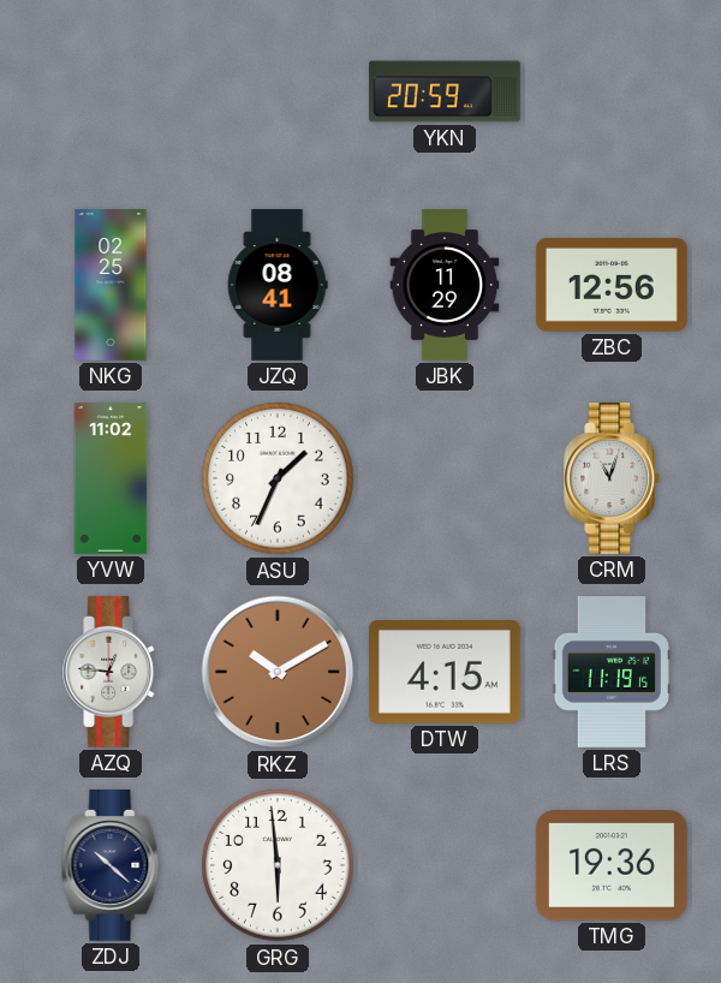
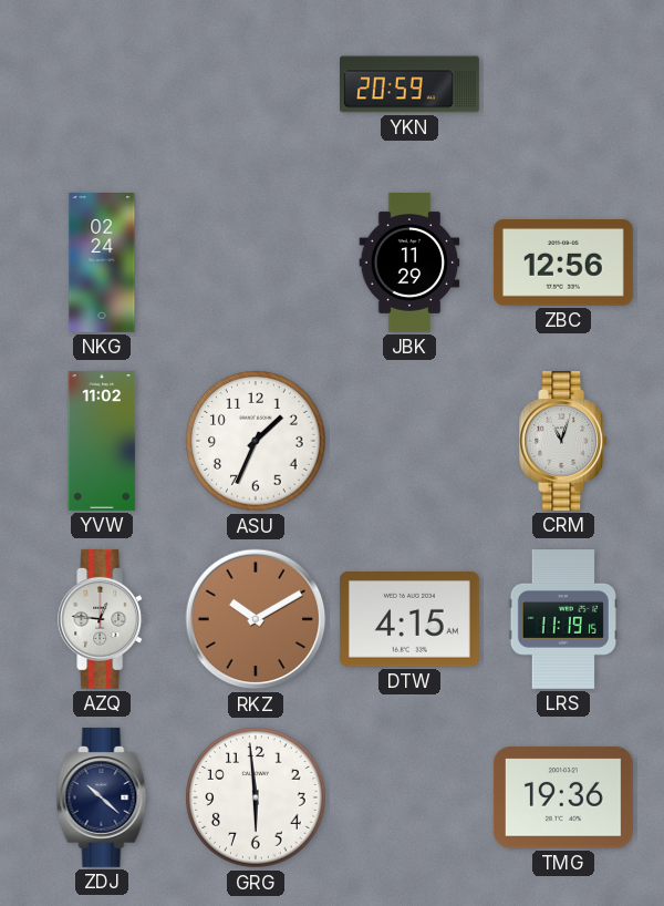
NKG: 02:25 -> 02:24 (102, 264)
JZQ: 08:41 -> none (278, 286)
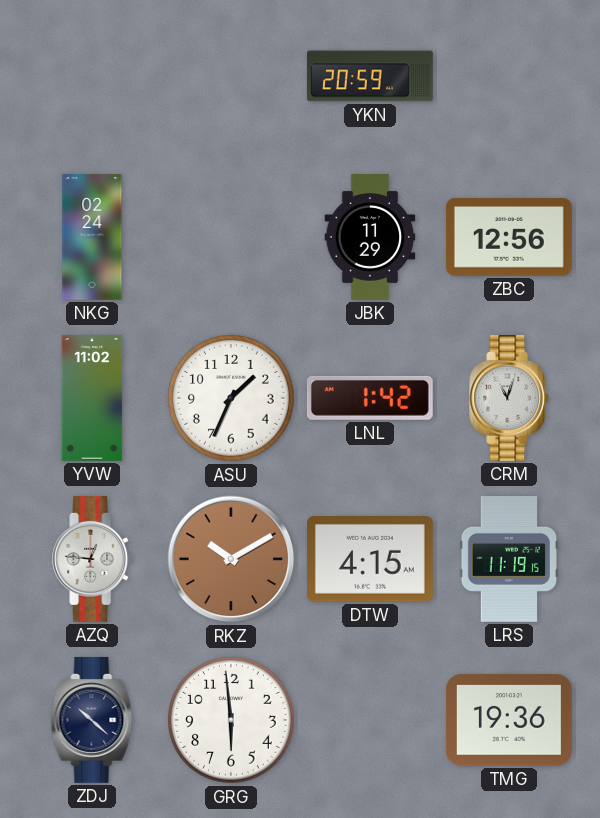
LNL: none -> 1:42 (370, 398)
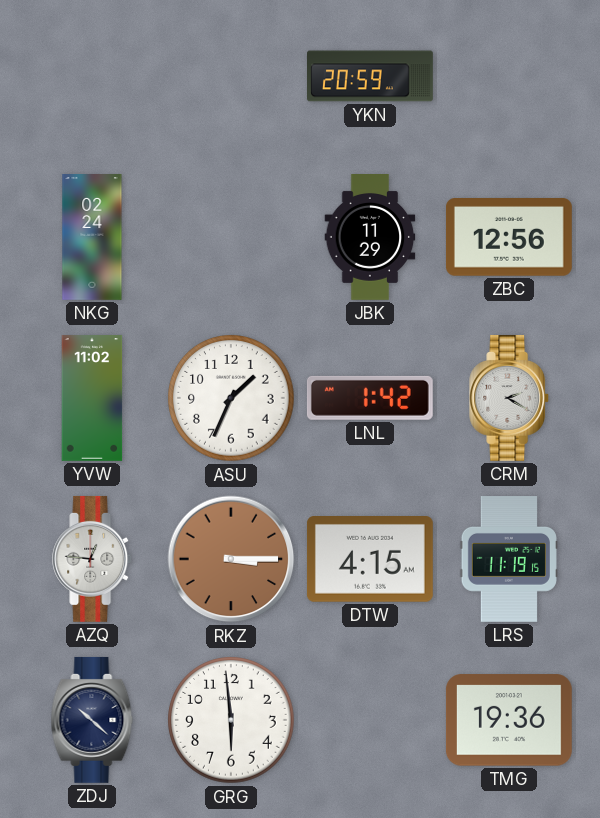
CRM: 11:03 -> 2:20 (510, 398)
RKZ: 10:10 -> 3:15 (231, 559)
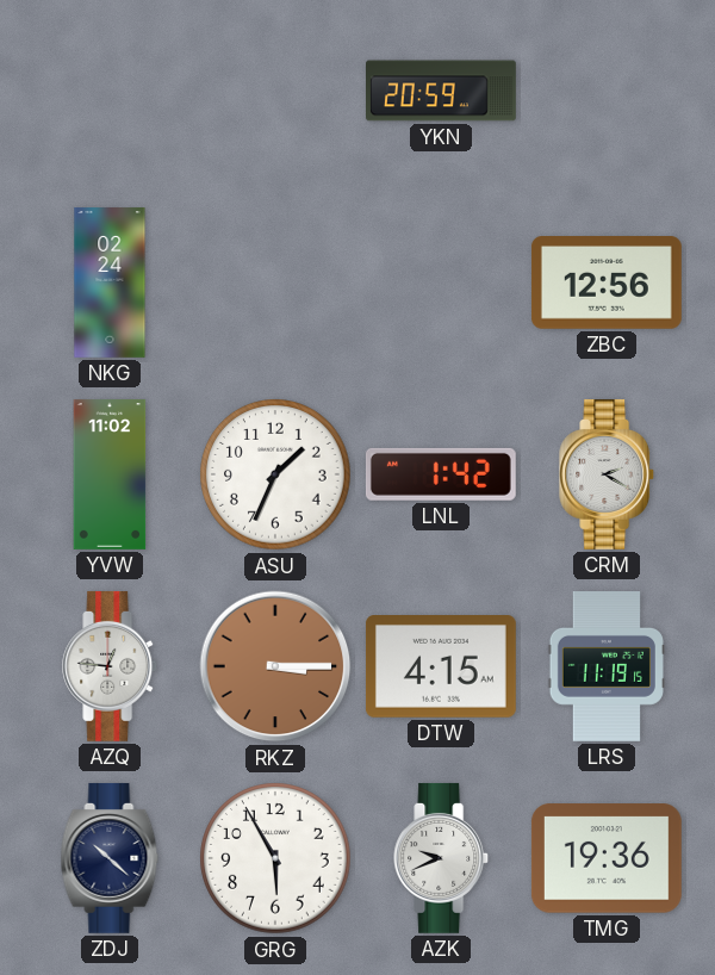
JBK: 11:29 -> none (370, 238)
GRG: 5:59 -> 5:55 (275, 858)
AZK: none -> 9:41 (442, 858)
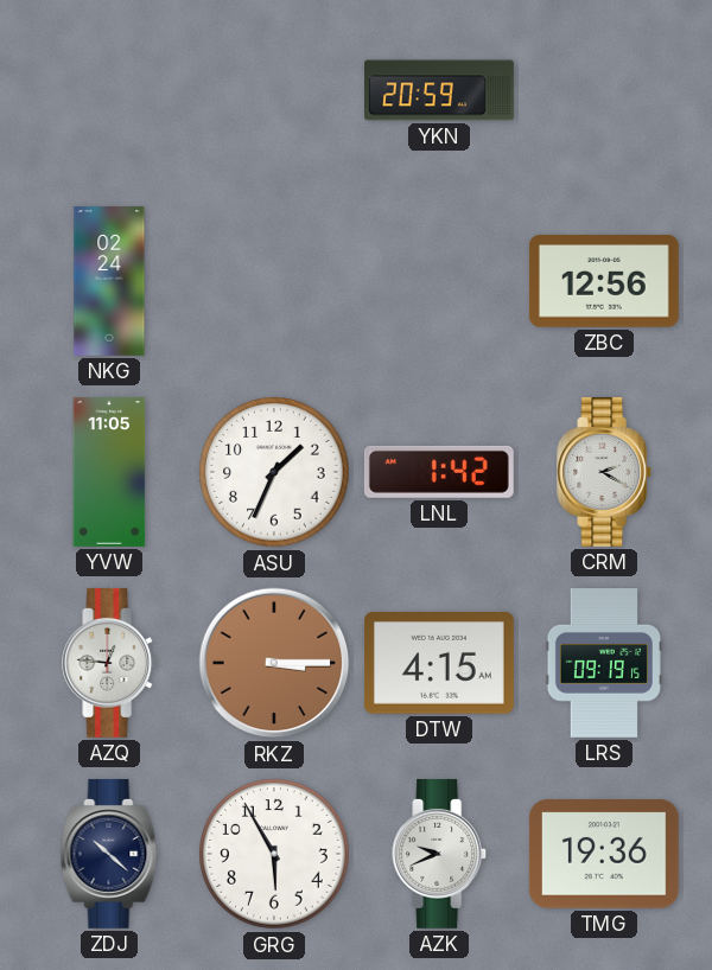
YVW: 11:02 -> 11:05 (109, 473)
LRS: 11:19 -> 09:19 (604, 664)
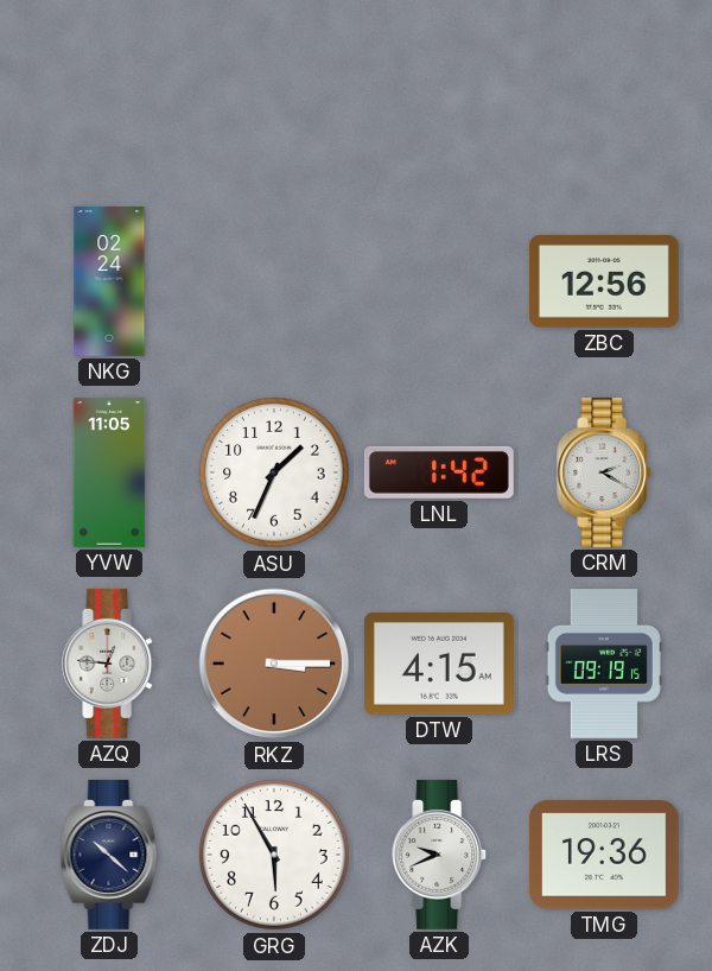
YKN: 20:59 -> none (440, 90)
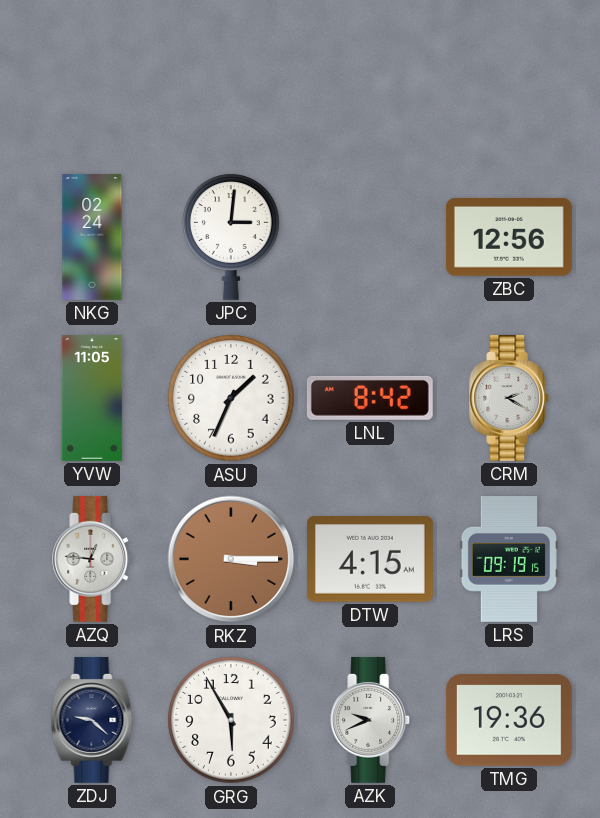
JPC: none -> 3:01 (232, 237)
LNL: 1:42 -> 8:42 (370, 398)
ZDJ: 10:22 -> 9:22 (92, 720)
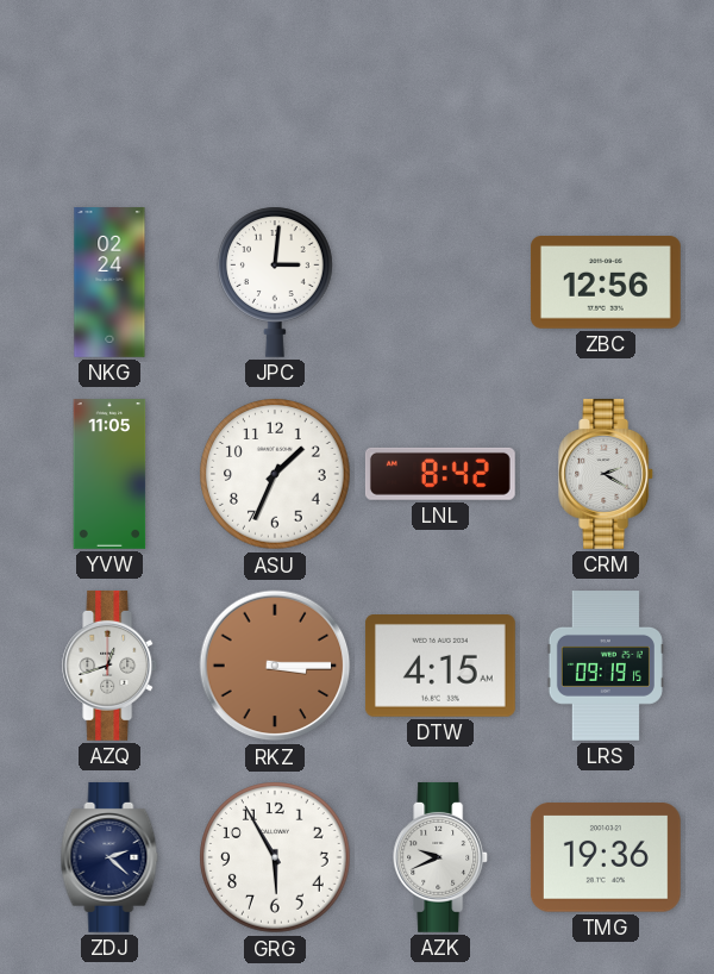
AZQ: 12:46 -> 12:42 (111, 666)
ZDJ: 9:22 -> 2:22 (109, 857)
